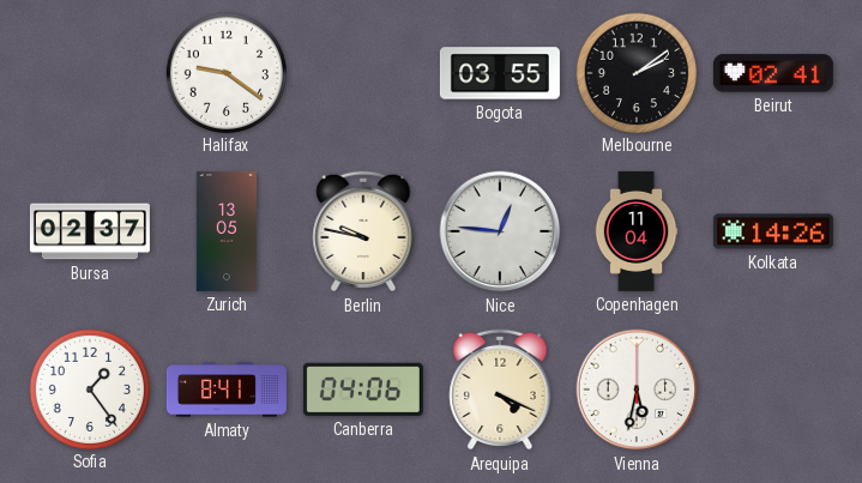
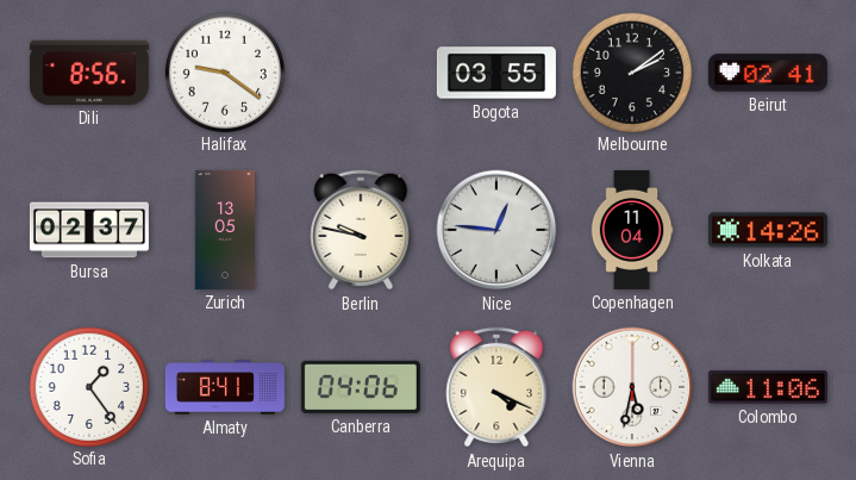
Dili: none -> 8:56 (89, 73)
Colombo: none -> 11:06 (768, 387)
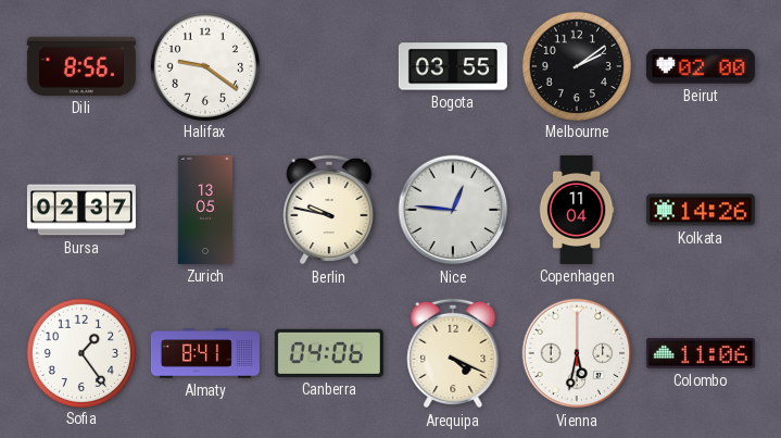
Beirut: 02:41 -> 02:00 (701, 66)
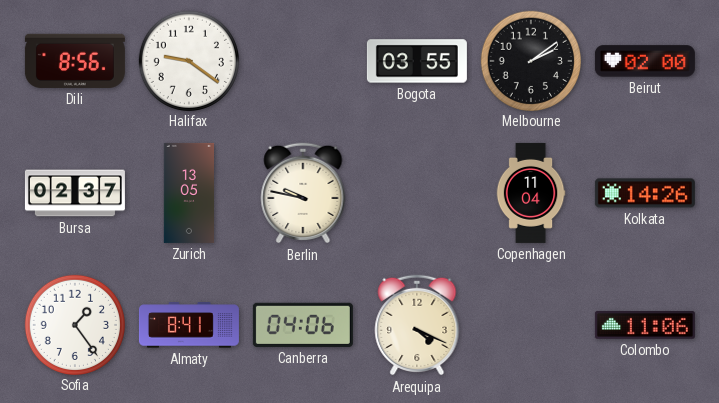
Nice: 12:46 -> none (453, 210)
Vienna: 5:32 -> none (577, 353)
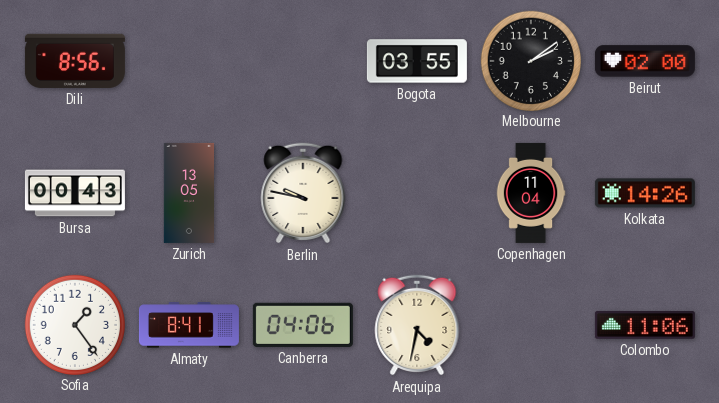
Halifax: 9:21 -> none (188, 60)
Bursa: 02:37 -> 00:43 (75, 193)
Arequipa: 4:19 -> 4:32 (417, 325)
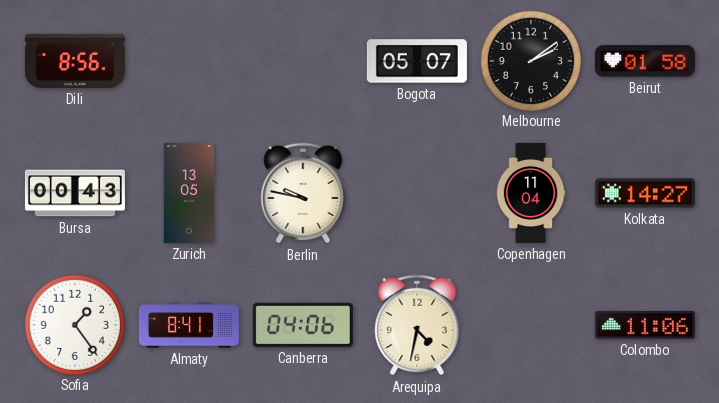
Bogota: 03:55 -> 05:07 (417, 61)
Beirut: 02:00 -> 01:58 (645, 61)
Kolkata: 14:26 -> 14:27 (645, 193)
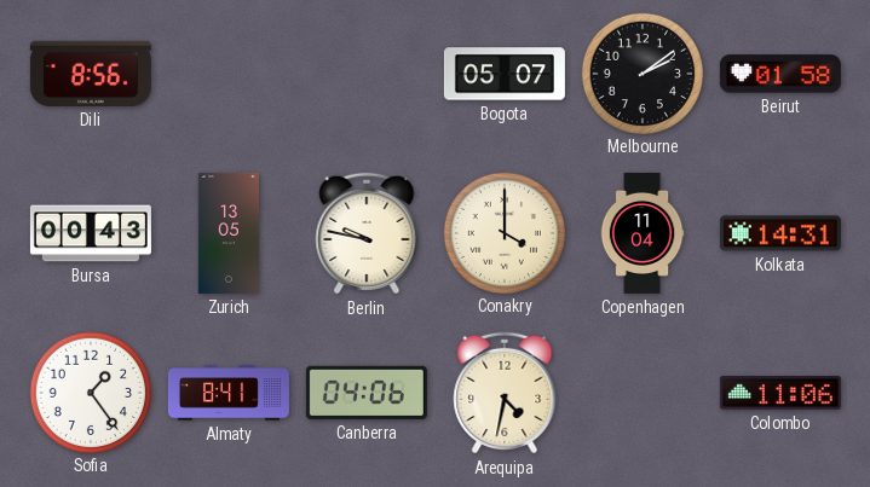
Conakry: none -> 4:00 (503, 232)
Kolkata: 14:27 -> 14:31 (780, 233)
